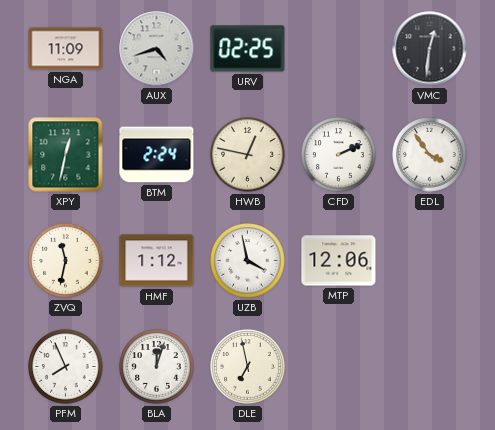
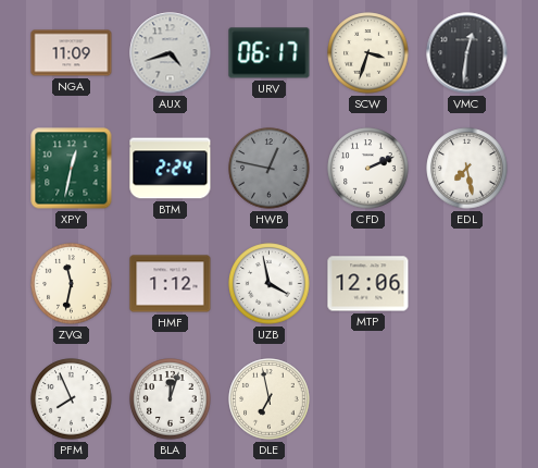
URV: 02:25 -> 06:17 (270, 53)
SCW: none -> 3:33 (368, 53)
HWB dial: cream -> grey (270, 169)
EDL: 3:54 -> 7:28 (467, 169)
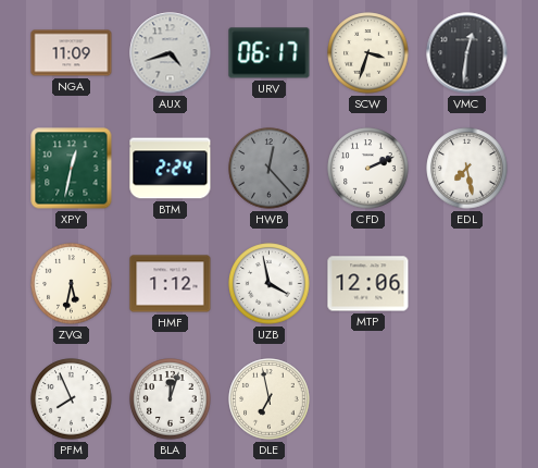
HWB: 12:47 -> 12:23 (270, 169)
ZVQ: 11:32 -> 5:32 (72, 284)
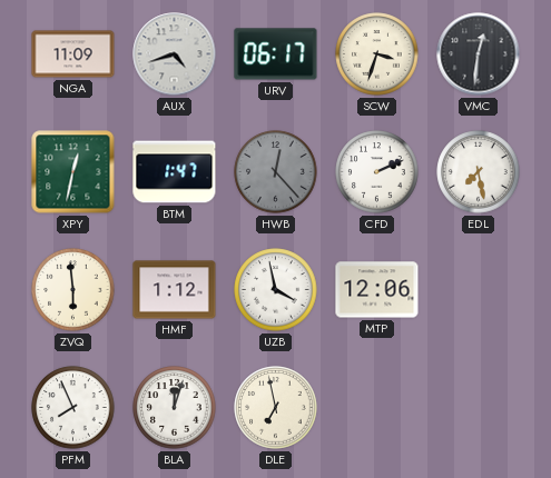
BTM: 2:24 -> 1:47 (175, 172)
ZVQ: 5:32 -> 5:59 (73, 290)
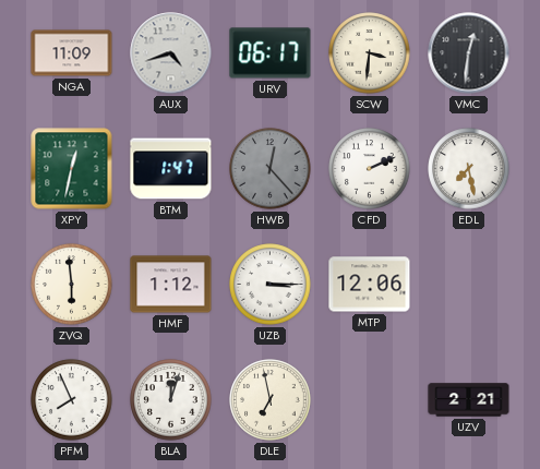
SCW: 3:33 -> 3:31 (370, 53)
UZB: 3:58 -> 3:15 (271, 285)
UZV: none -> 2:21 (469, 400)
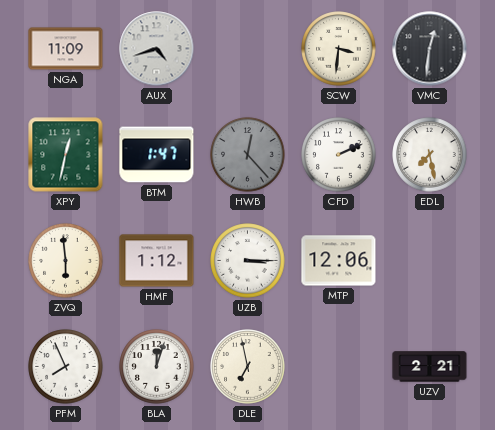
URV: 06:17 -> none (271, 53)
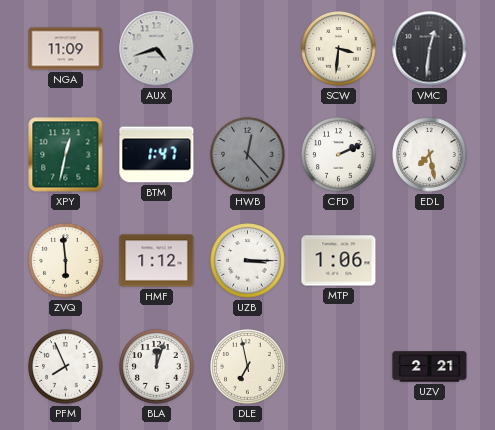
MTP: 12:06 -> 1:06 (339, 261)
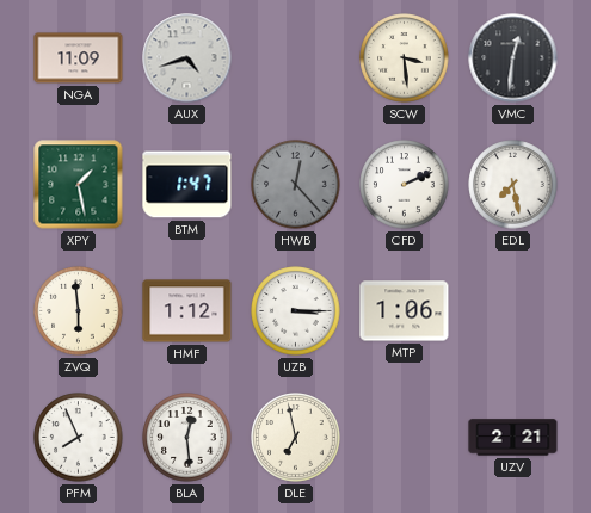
SCW: 3:31 -> 3:29 (405, 58)
XPY: 12:32 -> 1:28 (79, 185)
BLA: 12:03 -> 12:29 (187, 438)
